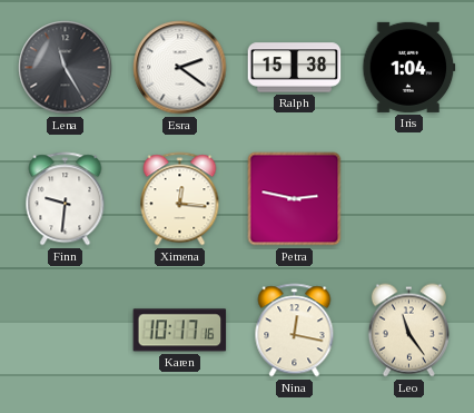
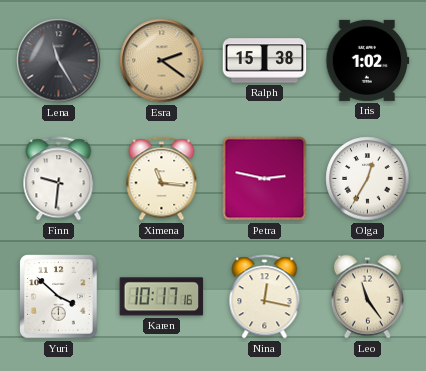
Esra dial: white -> champagne (162, 61)
Iris: 1:04 -> 1:02 (368, 60)
Ximena: 12:16 -> 11:16 (162, 179)
Olga: none -> 12:35 (368, 179)
Yuri: none -> 3:52 (59, 297)
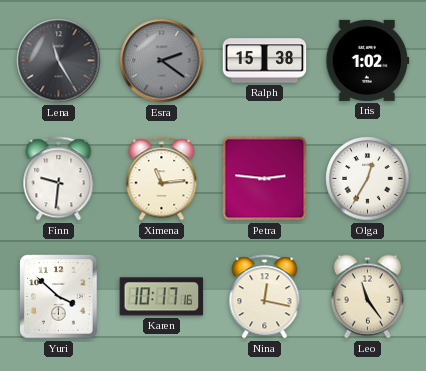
Esra dial: champagne -> grey (162, 61)
Ximena: 11:16 -> 11:14 (162, 179)
Petra: 2:47 -> 2:46 (265, 179)
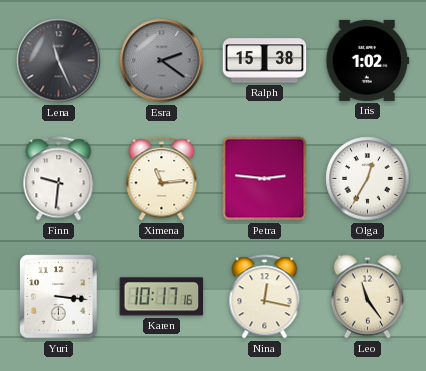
Lena: 11:25 -> 11:26 (59, 61)
Yuri: 3:52 -> 3:16 (59, 297)
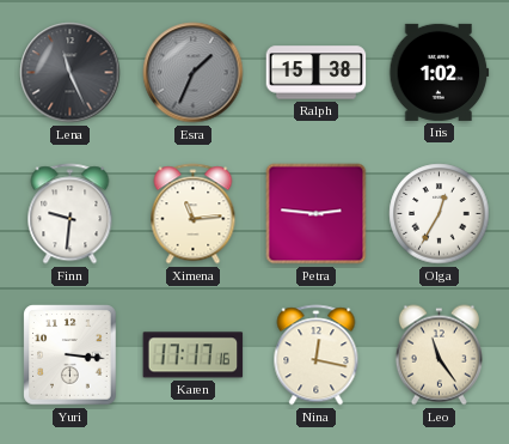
Esra: 2:21 -> 1:34 (194, 73)
Karen: 10:17 -> 17:17 (194, 355)
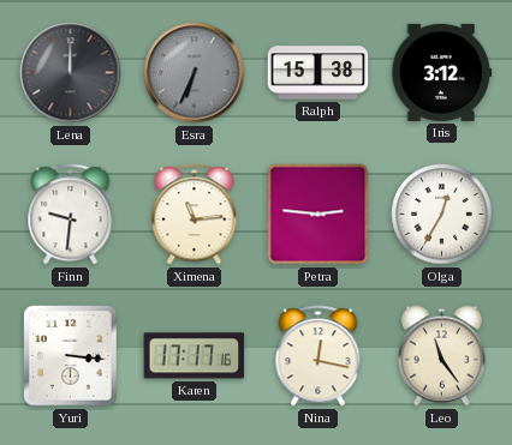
Lena: 11:26 -> 12:00 (71, 73)
Esra: 1:34 -> 6:34 (195, 73)
Iris: 1:02 -> 3:12 (442, 72)
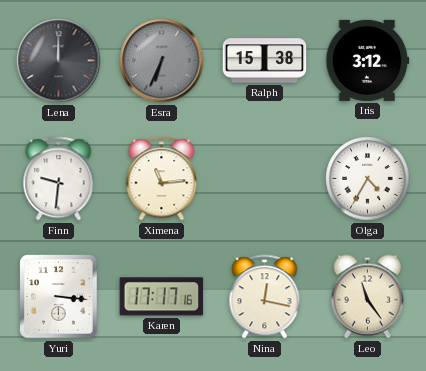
Petra: 2:46 -> none (318, 215)
Olga: 12:35 -> 4:35 (368, 179)
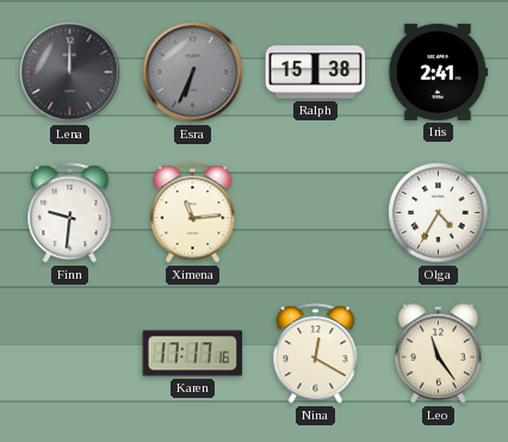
Iris: 3:12 -> 2:41 (439, 71)
Yuri: 3:16 -> none (59, 297)
Nina: 12:17 -> 12:20 (316, 354)
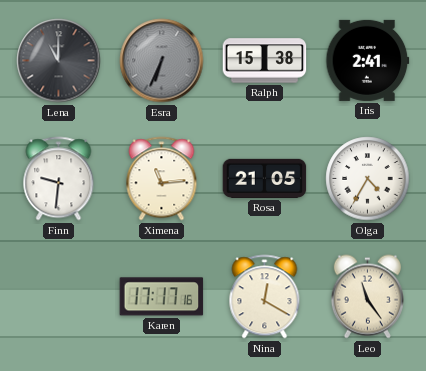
Lena: 12:00 -> 11:00 (59, 61)
Rosa: none -> 21:05 (265, 178)
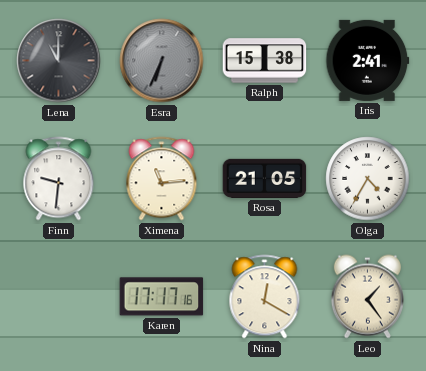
Leo: 11:24 -> 1:24 (367, 297)
